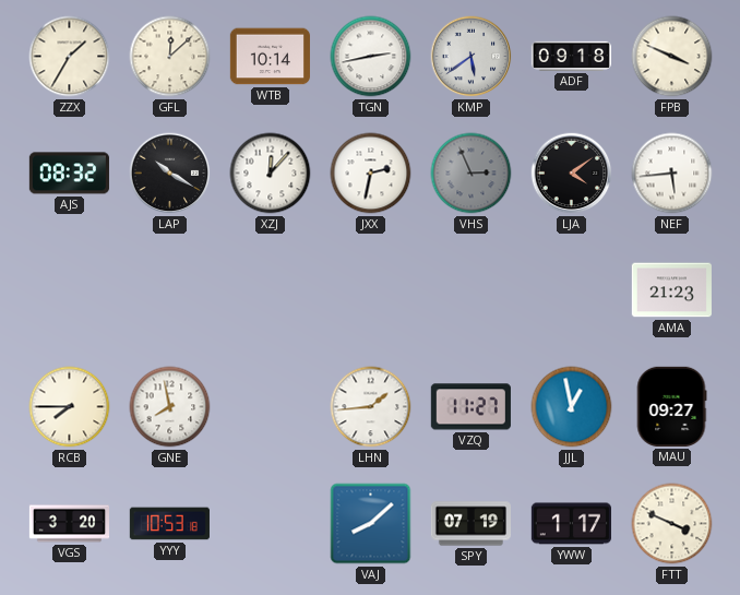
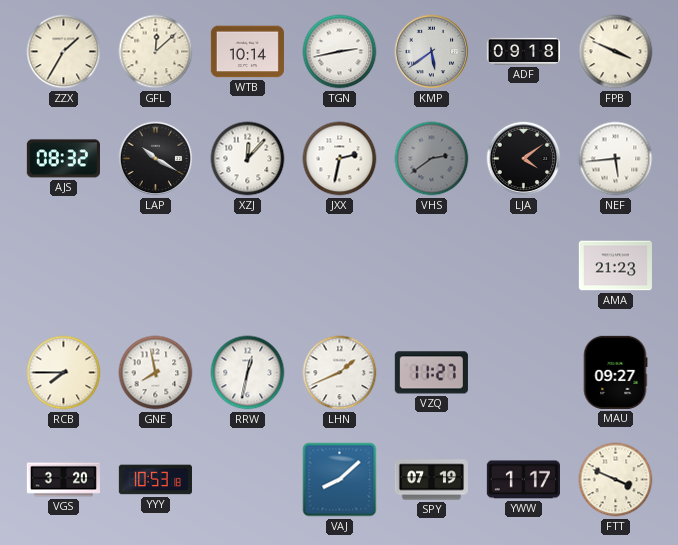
VHS: 2:56 -> 2:39 (432, 159)
RRW: none -> 12:32 (248, 373)
LHN: 1:44 -> 1:41 (340, 373)
JJL: 12:58 -> none (572, 407)
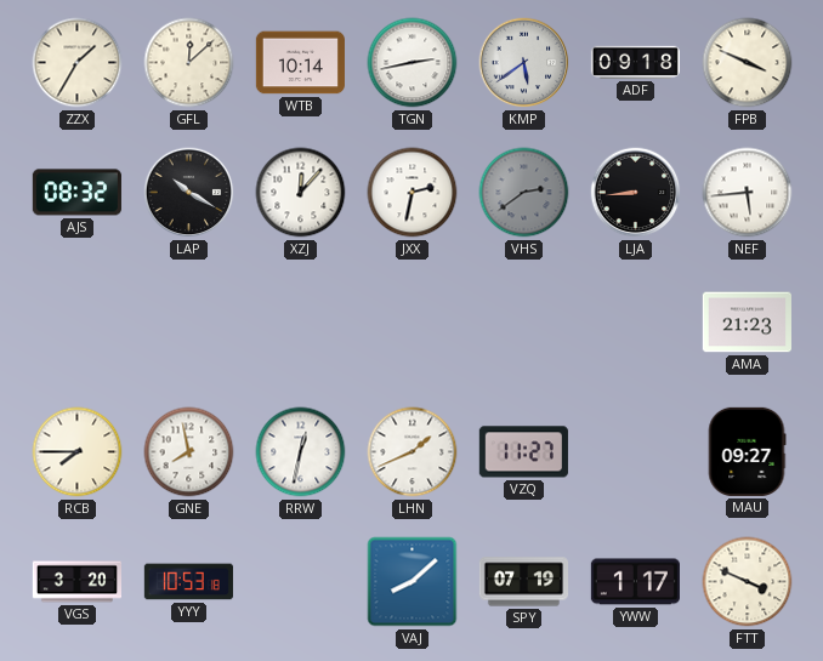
LJA: 4:09 -> 8:44 (636, 193)
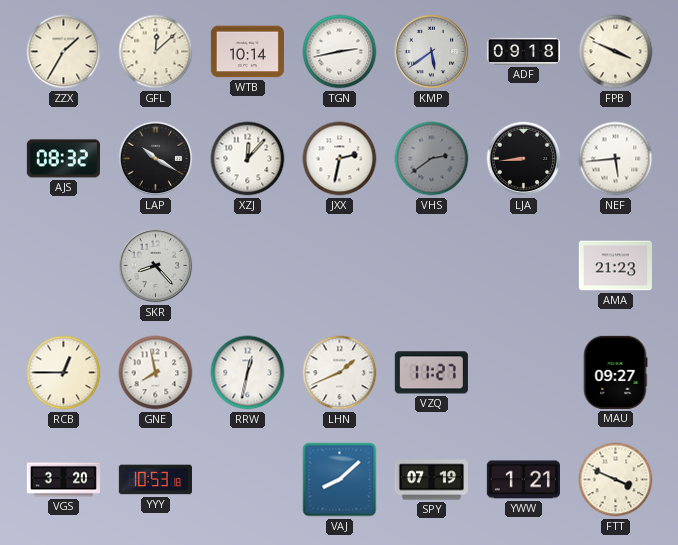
SKR: none -> 8:23 (156, 266)
RCB: 7:45 -> 12:45 (64, 373)
YWW: 1:17 -> 1:21 (523, 480)
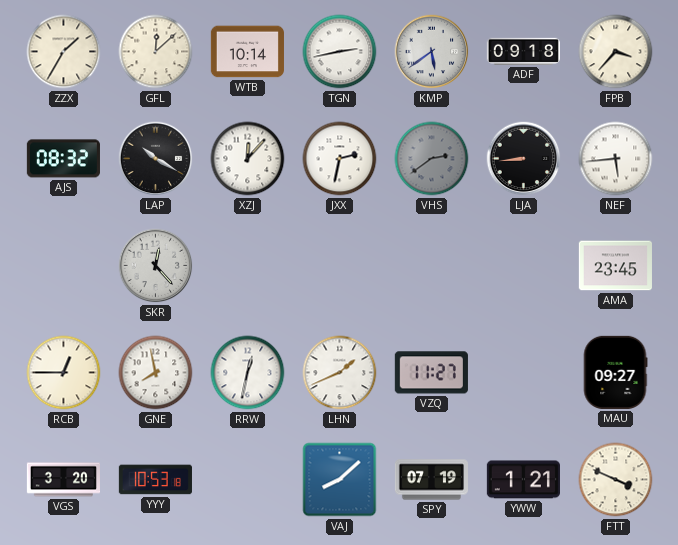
FPB: 3:49 -> 3:37 (616, 52)
SKR: 8:23 -> 12:23 (156, 266)
AMA: 21:23 -> 23:45 (615, 266)
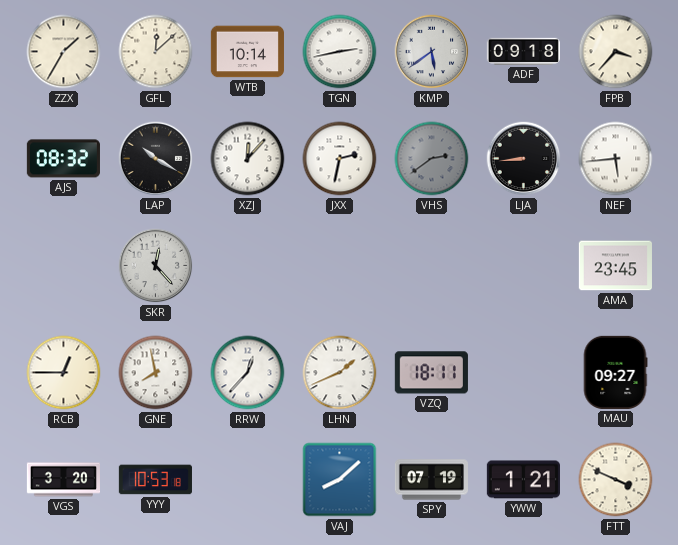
RRW: 12:32 -> 12:37 (248, 373)
VZQ: 11:27 -> 18:11 (431, 373)
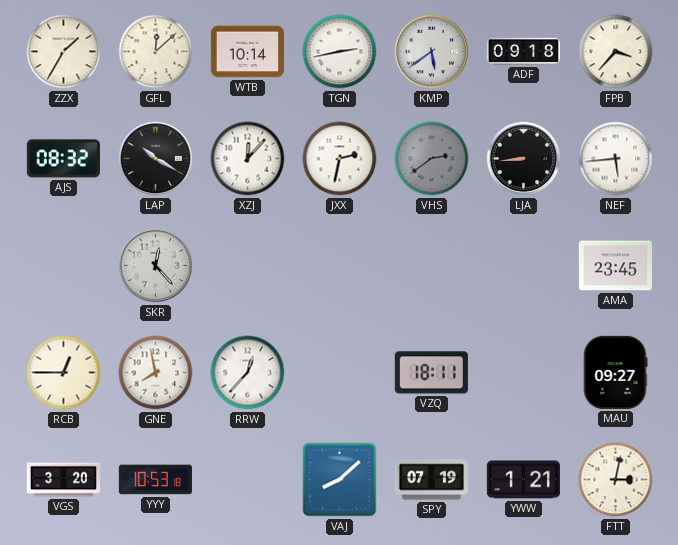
LHN: 1:41 -> none (340, 373)
FTT: 3:49 -> 3:02 (616, 480)
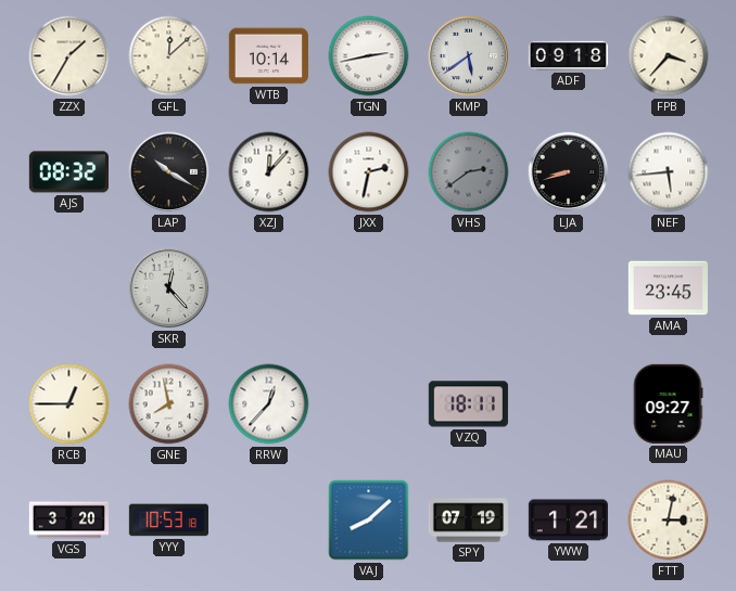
LJA: 8:44 -> 8:42 (569, 172)
